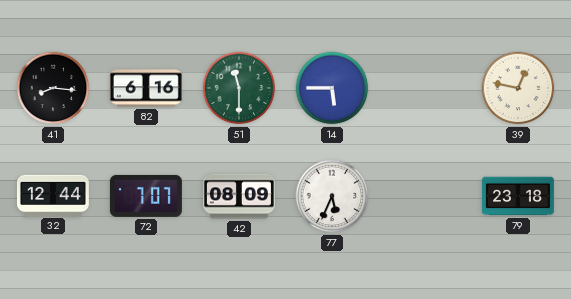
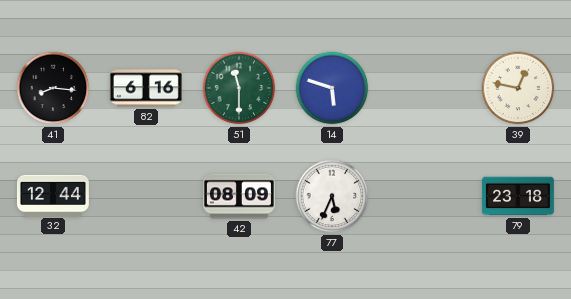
14: 5:45 -> 5:48 (332, 88)
72: 7:07 -> none (146, 196)
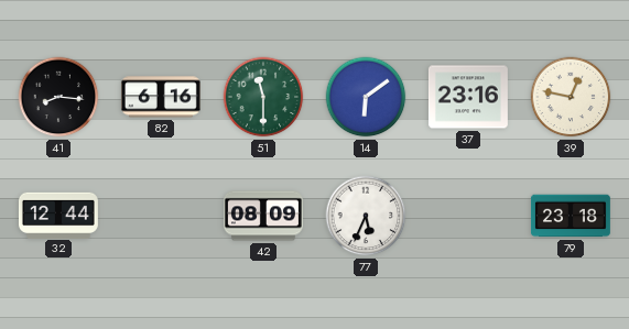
14: 5:48 -> 6:09 (366, 97)
37: none -> 23:16 (468, 97)
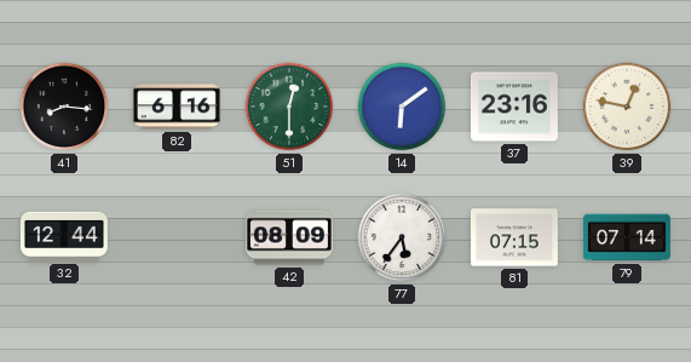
51: 11:30 -> 12:30 (289, 107)
77: 5:34 -> 5:36 (402, 237)
81: none -> 07:15 (514, 237)
79: 23:18 -> 07:14 (627, 237)
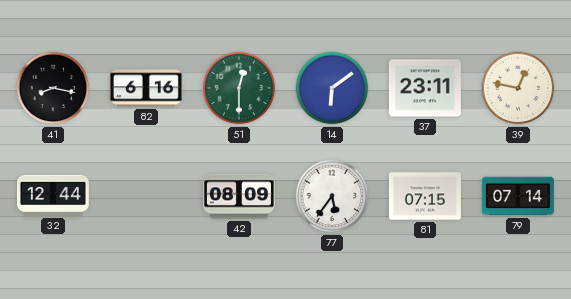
41: 8:16 -> 8:17 (53, 88)
37: 23:16 -> 23:11 (425, 88)
